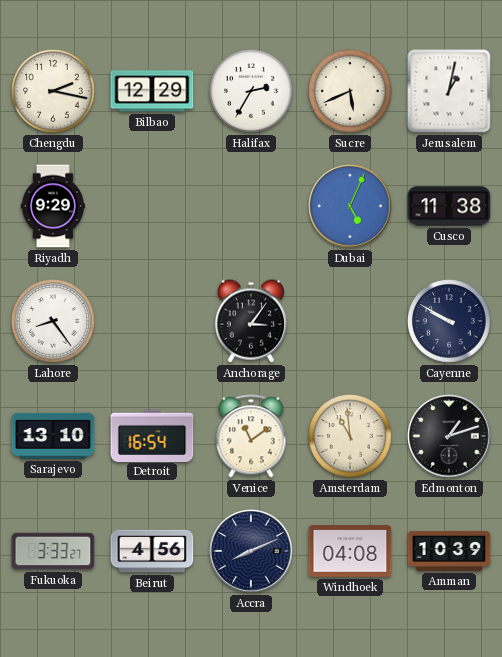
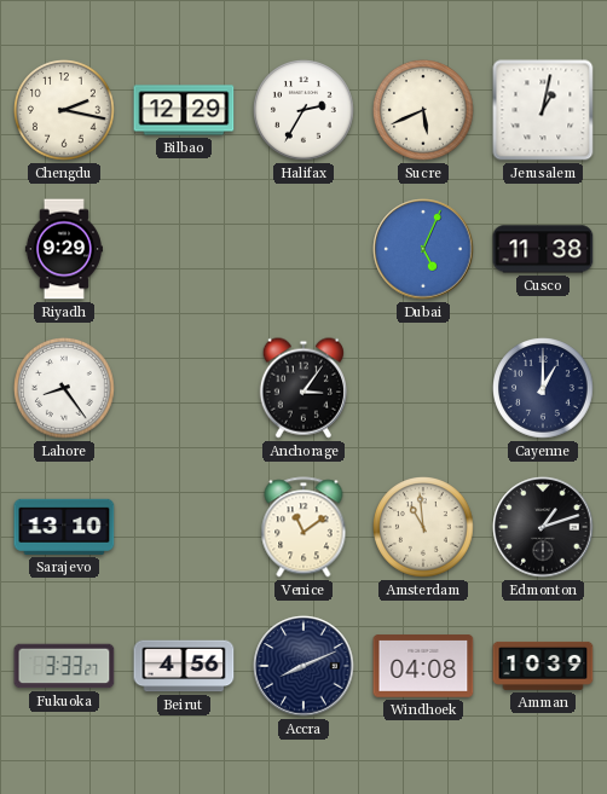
Cayenne: 9:50 -> 1:00 (543, 388)
Detroit: 16:54 -> none (152, 435)
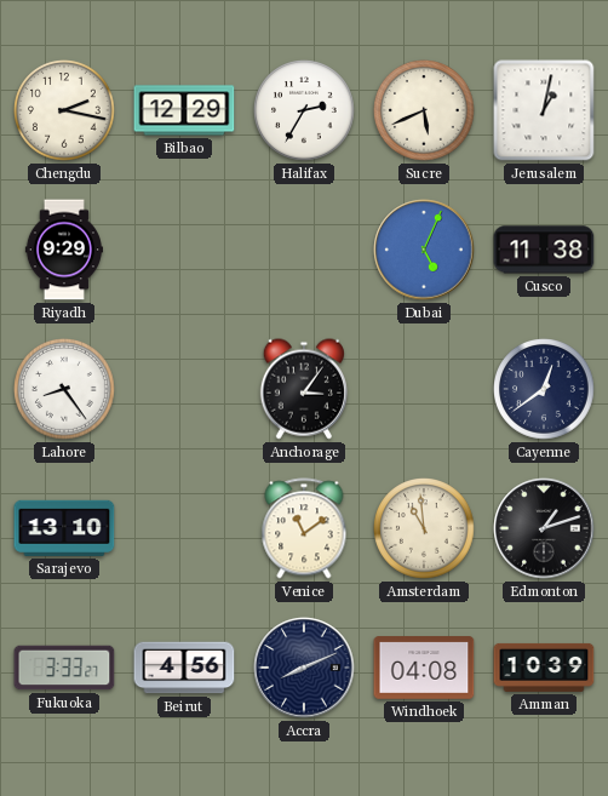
Cayenne: 1:00 -> 12:39 (544, 389)
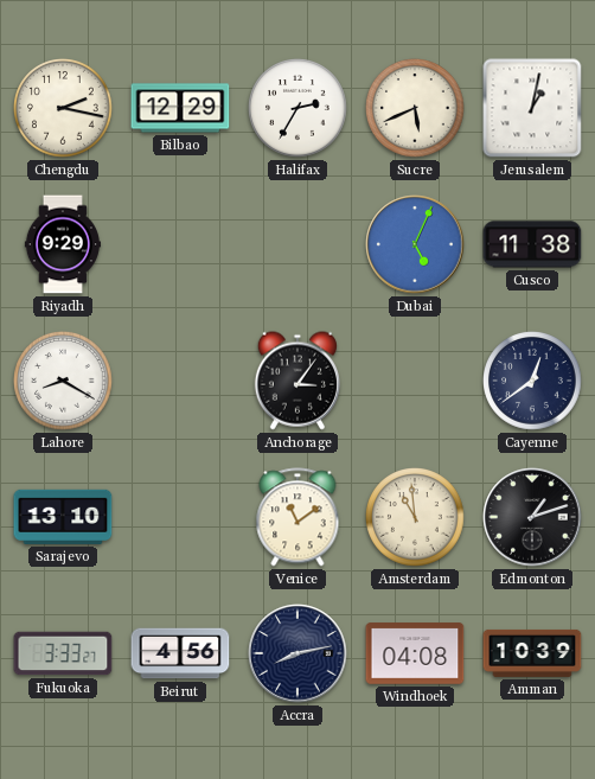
Lahore: 8:24 -> 8:20 (63, 381)
Accra: 8:11 -> 8:13 (297, 653)
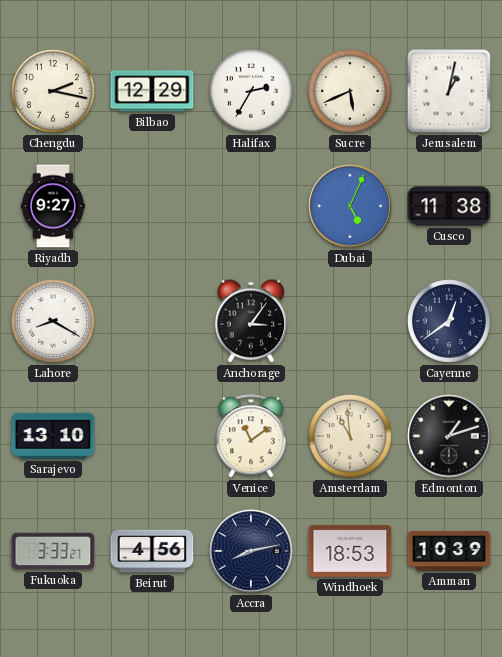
Riyadh: 9:29 -> 9:27 (53, 206)
Windhoek: 04:08 -> 18:53 (350, 551)
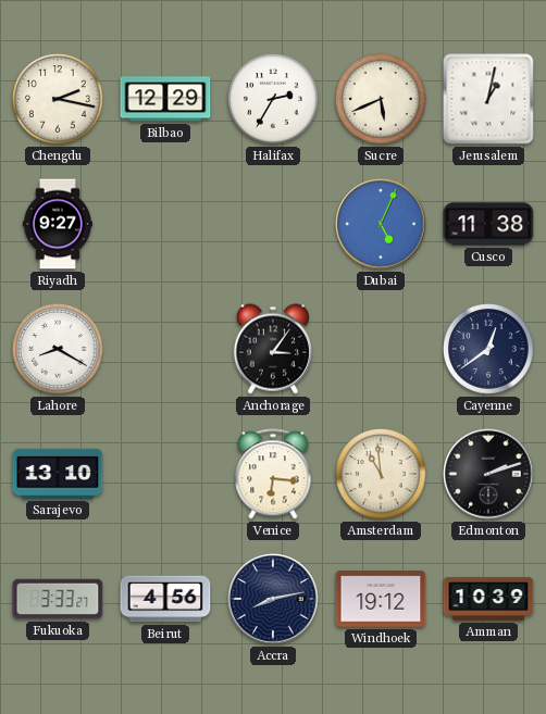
Venice: 11:09 -> 6:16 (273, 474)
Edmonton: 1:12 -> 2:12 (488, 474)
Windhoek: 18:53 -> 19:12 (381, 599)
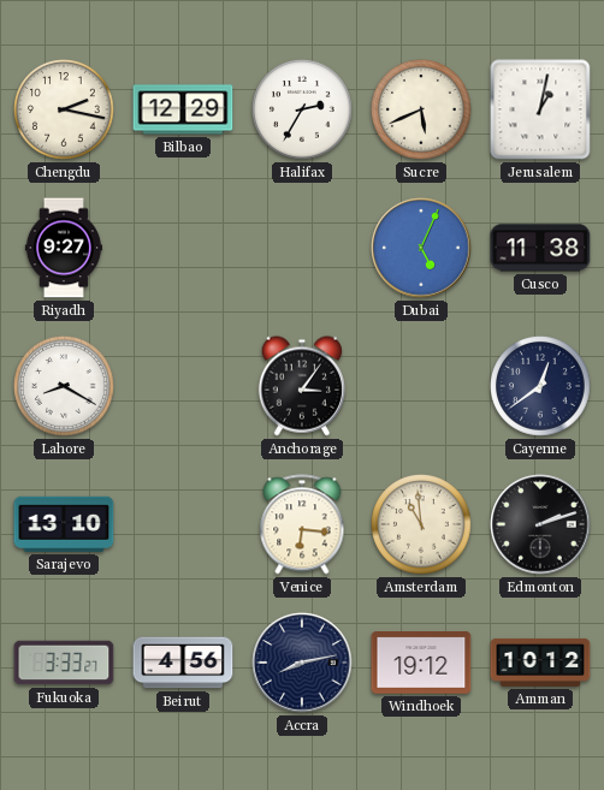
Amman: 10:39 -> 10:12 (540, 663)
